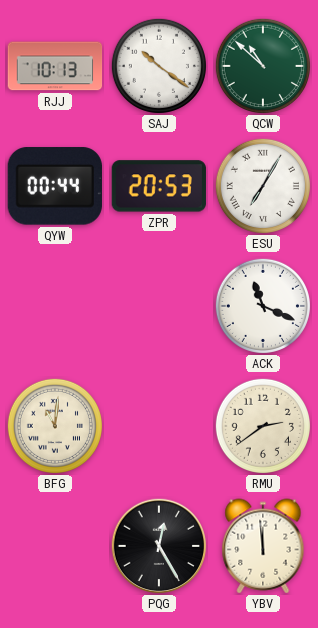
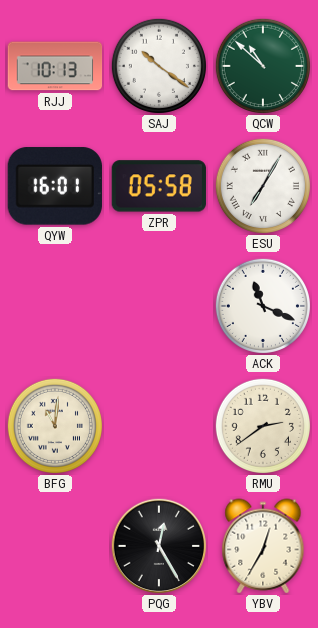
QYW: 00:44 -> 16:01 (55, 186)
ZPR: 20:53 -> 05:58 (158, 186)
YBV: 11:59 -> 12:35 (263, 546)
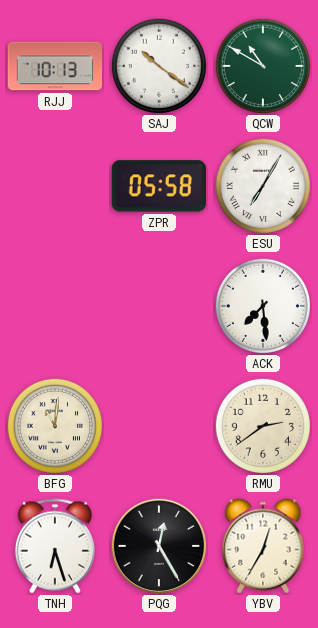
QCW: 10:52 -> 10:50 (263, 66)
QYW: 16:01 -> none (55, 186)
ACK: 11:19 -> 7:29 (263, 306)
TNH: none -> 6:27 (55, 546)
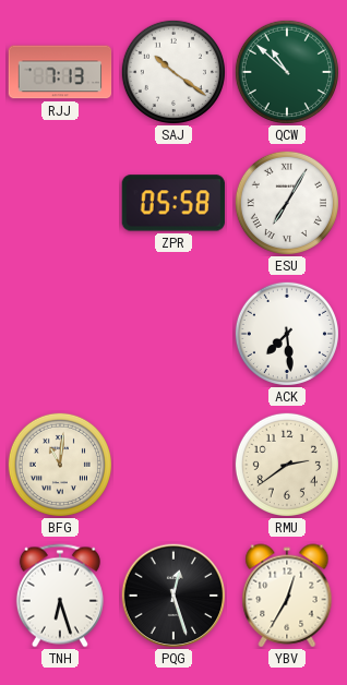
RJJ: 10:13 -> 7:13 (60, 72)
QCW: 10:50 -> 10:52 (287, 72)
PQG: 12:25 -> 12:27 (174, 596)
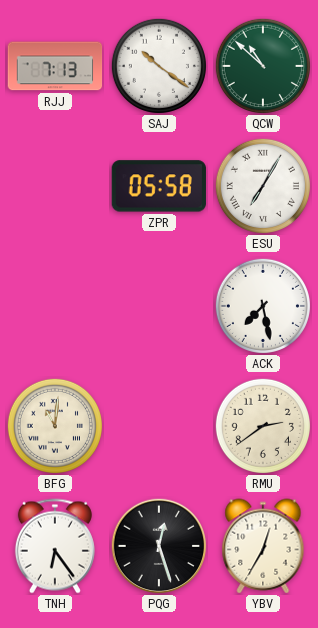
ACK: 7:29 -> 7:28 (263, 306)
TNH: 6:27 -> 6:24 (55, 546)
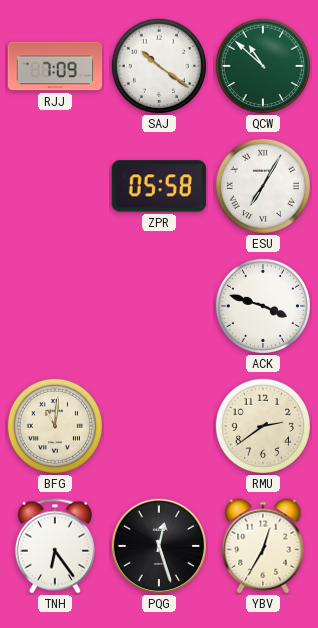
RJJ: 7:13 -> 7:09 (55, 66)
ACK: 7:28 -> 3:48 (263, 306)
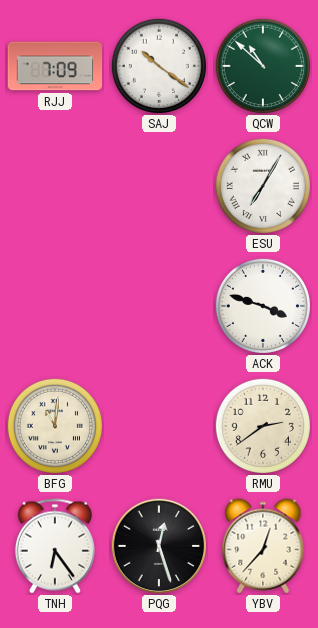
ZPR: 05:58 -> none (158, 186)
YBV: 12:35 -> 12:37 (263, 546)
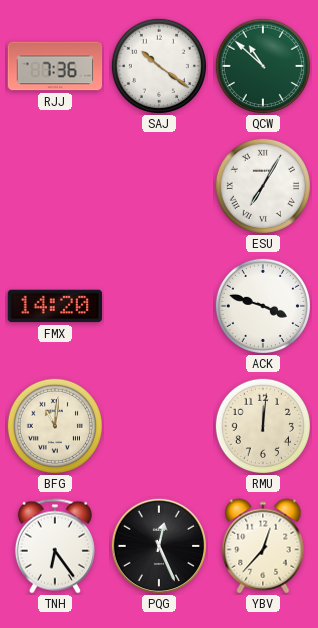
RJJ: 7:09 -> 7:36 (55, 66)
FMX: none -> 14:20 (54, 306)
RMU: 2:39 -> 12:01 (263, 426)
PQG: 12:27 -> 12:26 (159, 546)
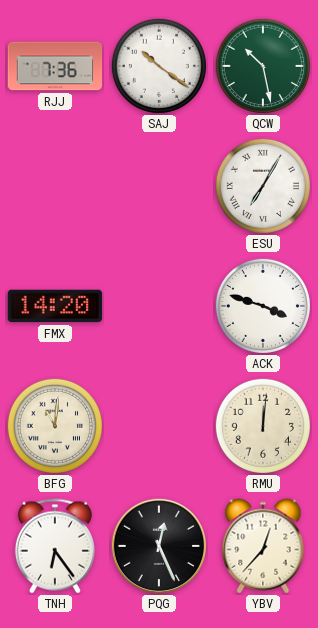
QCW: 10:52 -> 10:28 (263, 66)
